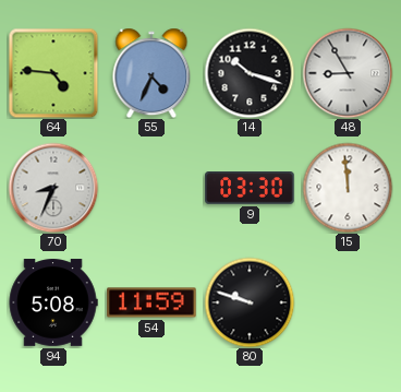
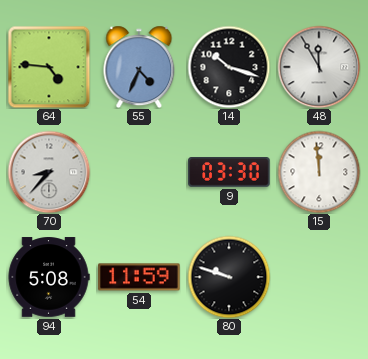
48: 8:55 -> 11:55 (319, 67)
70: 8:34 -> 8:37 (49, 172)
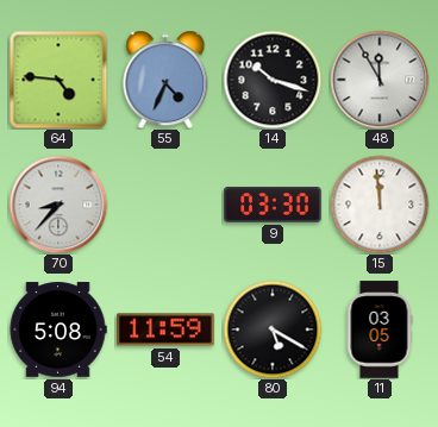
80: 9:48 -> 5:20 (273, 329)
11: none -> 03:05 (380, 329)
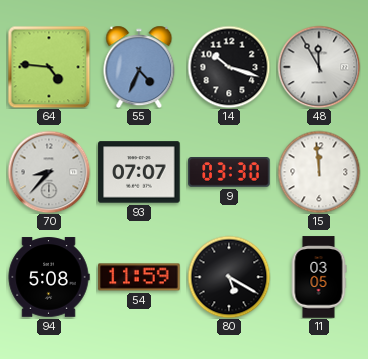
93: none -> 07:07 (139, 172)
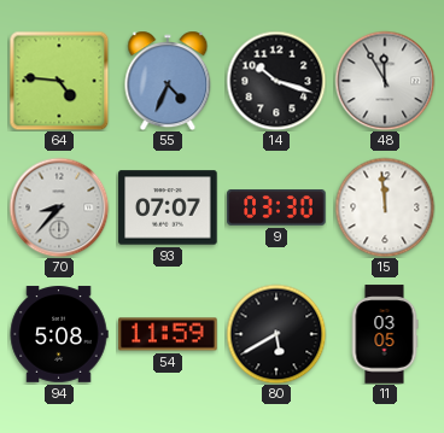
80: 5:20 -> 5:40 (276, 334)
